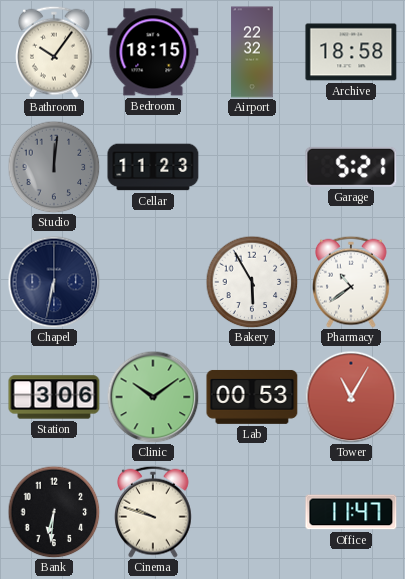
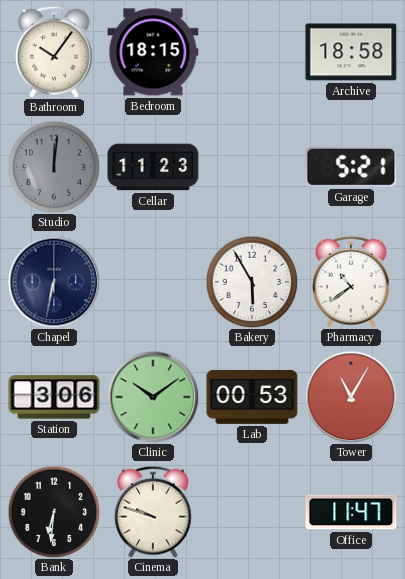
Airport: 22:32 -> none (252, 52)
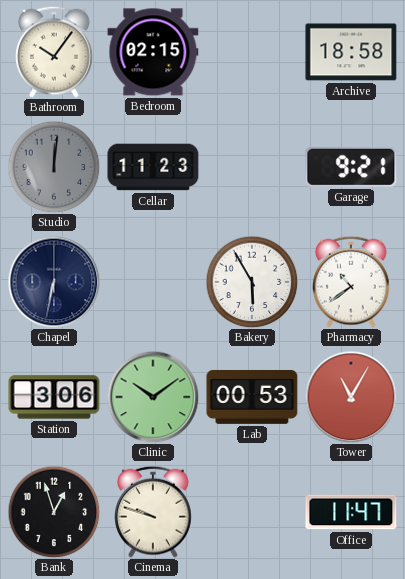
Bedroom: 18:15 -> 02:15 (153, 52)
Garage: 5:21 -> 9:21 (351, 167)
Bank: 6:31 -> 12:57 (54, 512)
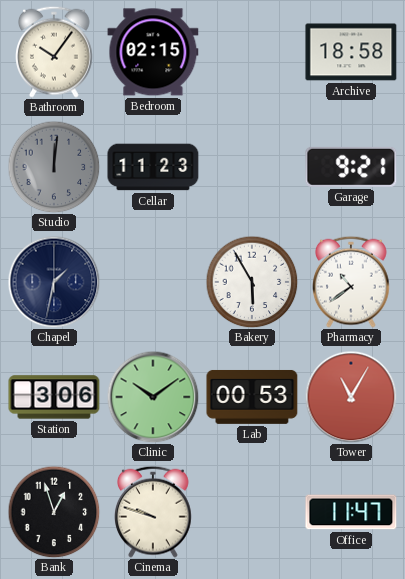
Chapel: 6:32 -> 1:32 (54, 282)
